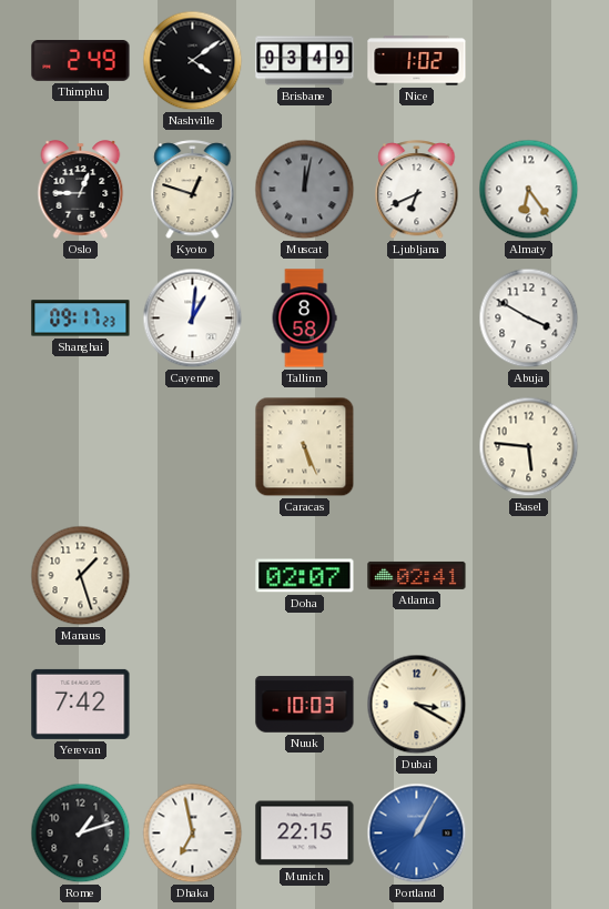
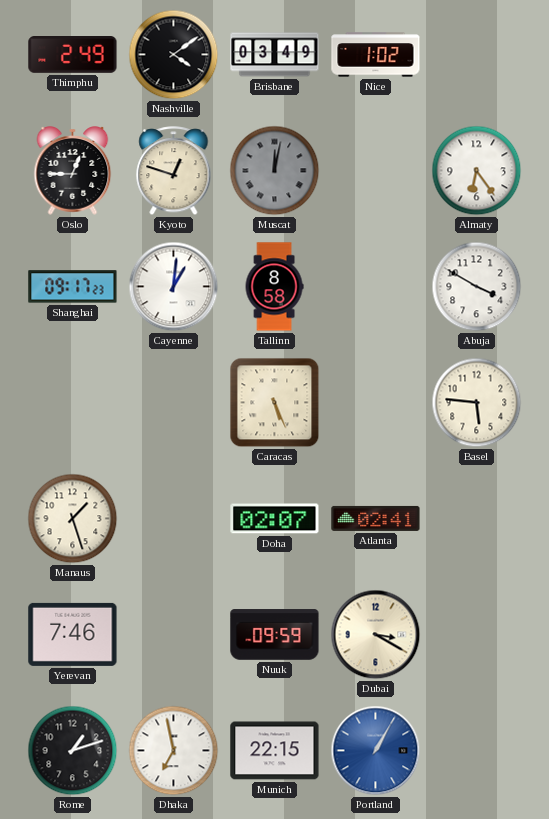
Ljubljana: 6:41 -> none (417, 190)
Yerevan: 7:42 -> 7:46 (73, 634)
Nuuk: 10:03 -> 09:59 (275, 635)
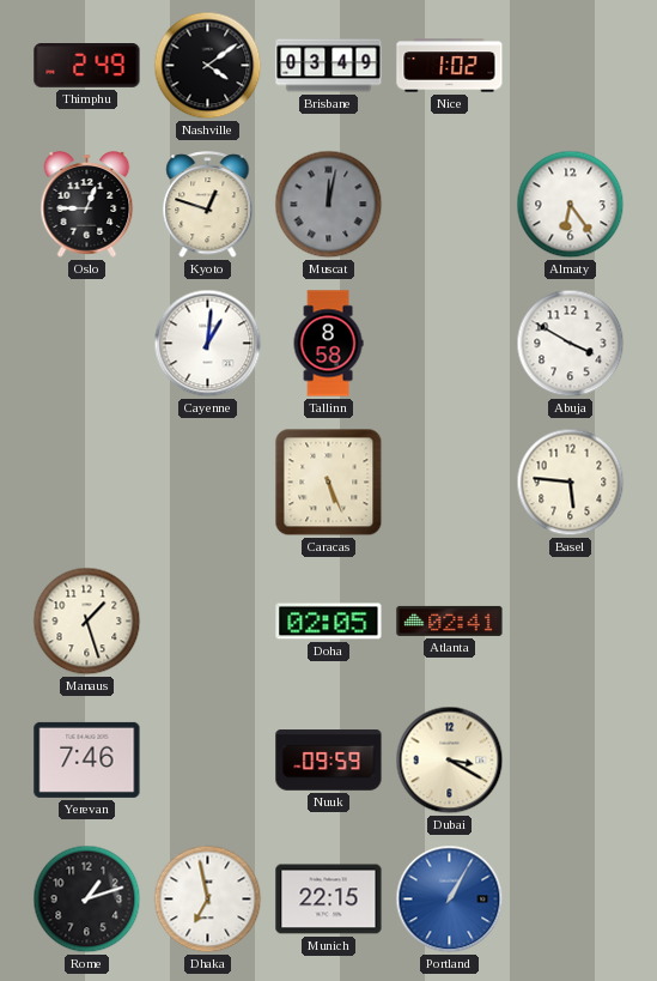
Shanghai: 09:17 -> none (73, 287)
Doha: 02:07 -> 02:05 (329, 622)
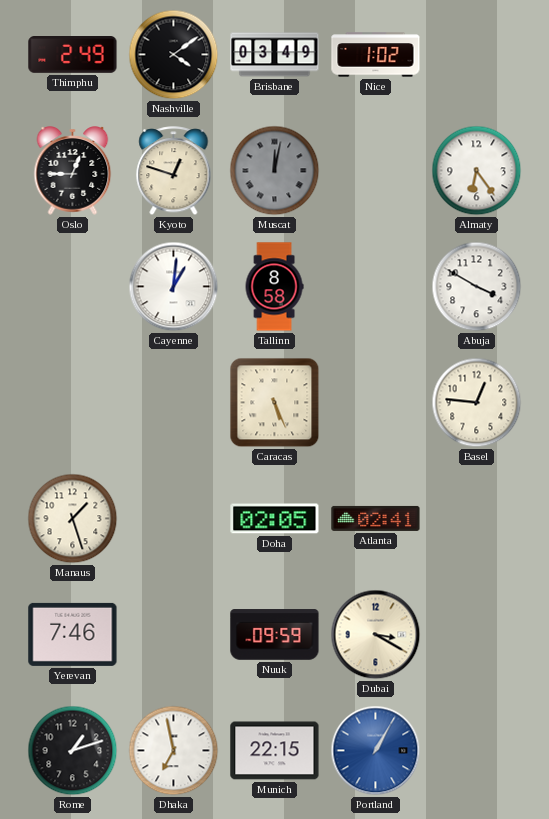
Basel: 5:46 -> 12:46 (477, 403)
